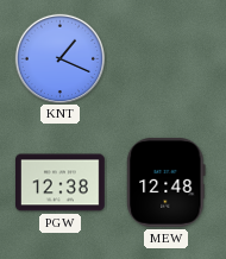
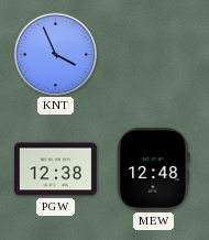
KNT: 1:19 -> 3:56 (55, 54)
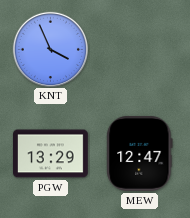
PGW: 12:38 -> 13:29 (51, 154)
MEW: 12:48 -> 12:47 (140, 153)
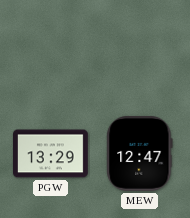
KNT: 3:56 -> none (50, 49)
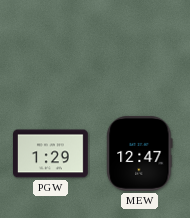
PGW: 13:29 -> 1:29 (51, 154)
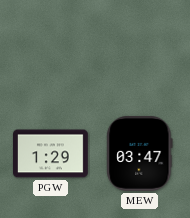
MEW: 12:47 -> 03:47 (140, 153)
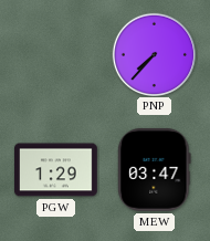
PNP: none -> 7:37 (154, 54)
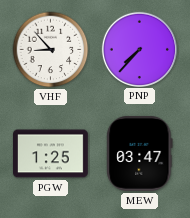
VHF: none -> 8:53 (51, 50)
PGW: 1:29 -> 1:25 (51, 154)
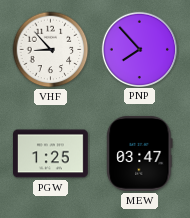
PNP: 7:37 -> 7:53 (139, 49)
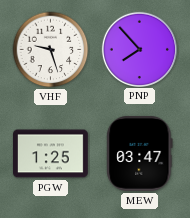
VHF: 8:53 -> 9:27 (51, 50)
